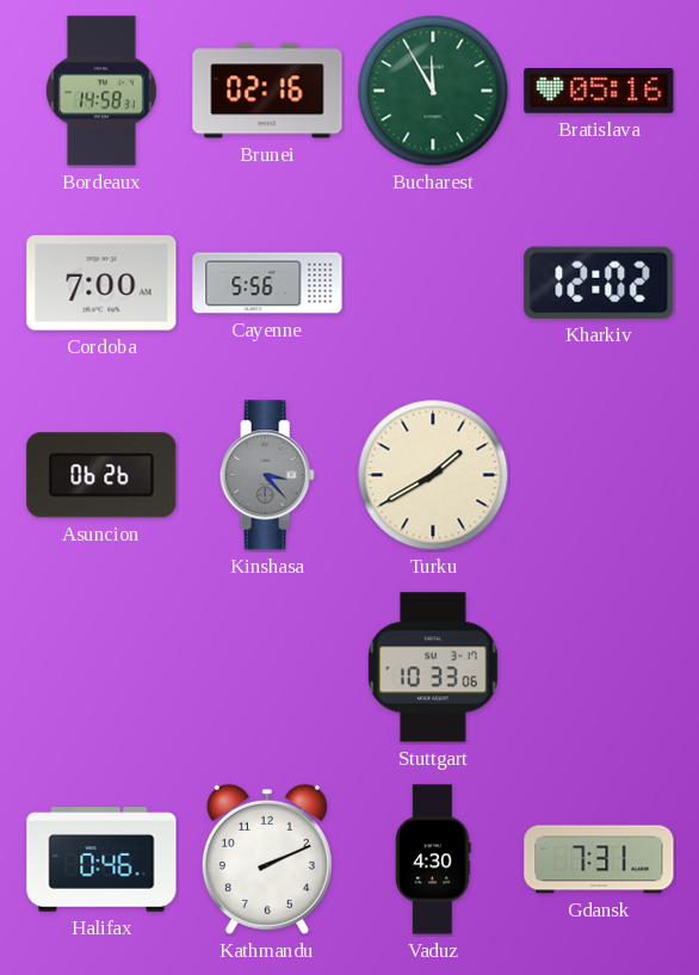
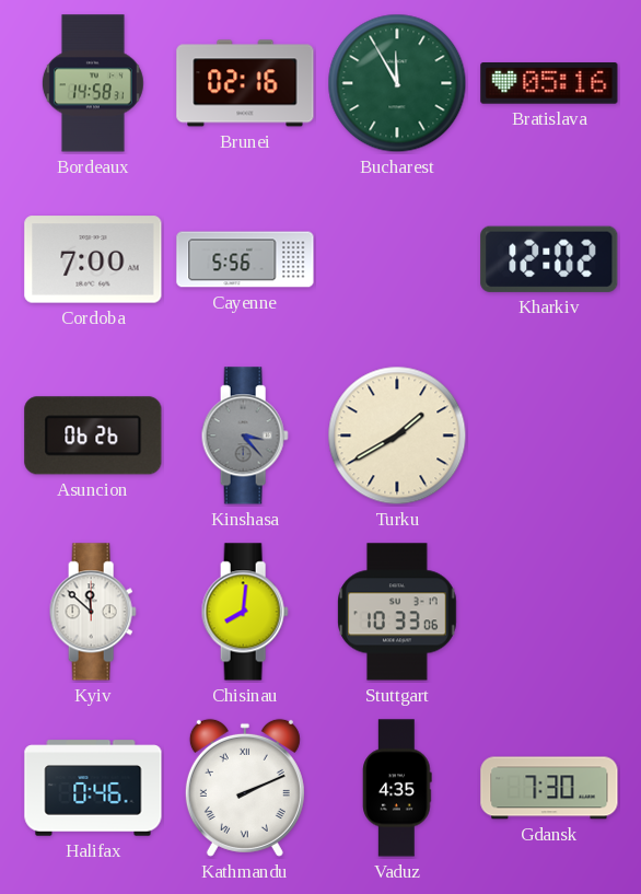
Kyiv: none -> 11:52 (93, 612)
Chisinau: none -> 8:01 (245, 612)
Kathmandu numerals: Arabic -> Roman (245, 788)
Vaduz: 4:30 -> 4:35 (397, 788)
Gdansk: 7:31 -> 7:30 (549, 788)
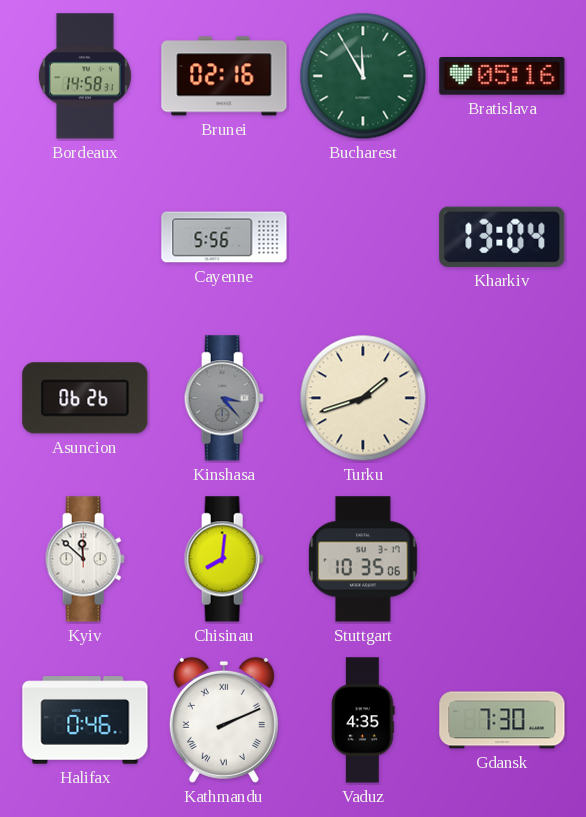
Cordoba: 7:00 -> none (93, 259)
Kharkiv: 12:02 -> 13:04 (502, 237)
Turku: 1:40 -> 1:42 (363, 398)
Stuttgart: 10:33 -> 10:35 (363, 559)
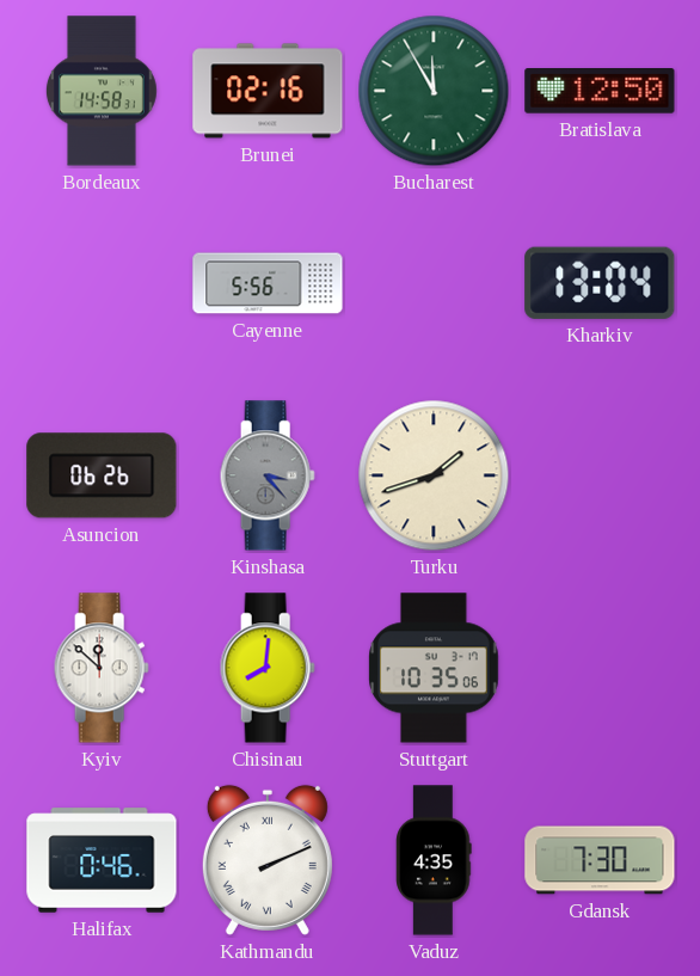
Bratislava: 05:16 -> 12:50 (600, 92)
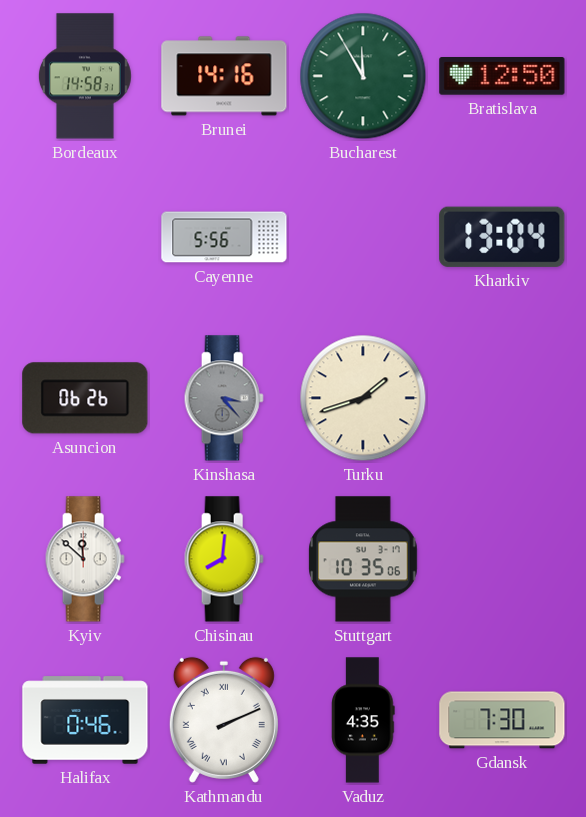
Brunei: 02:16 -> 14:16 (224, 76)
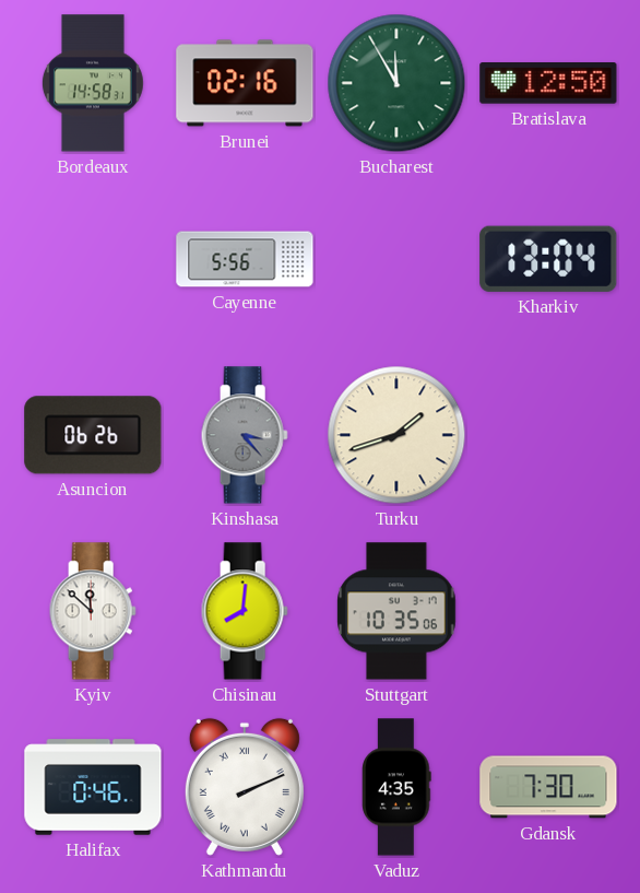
Brunei: 14:16 -> 02:16 (245, 83)
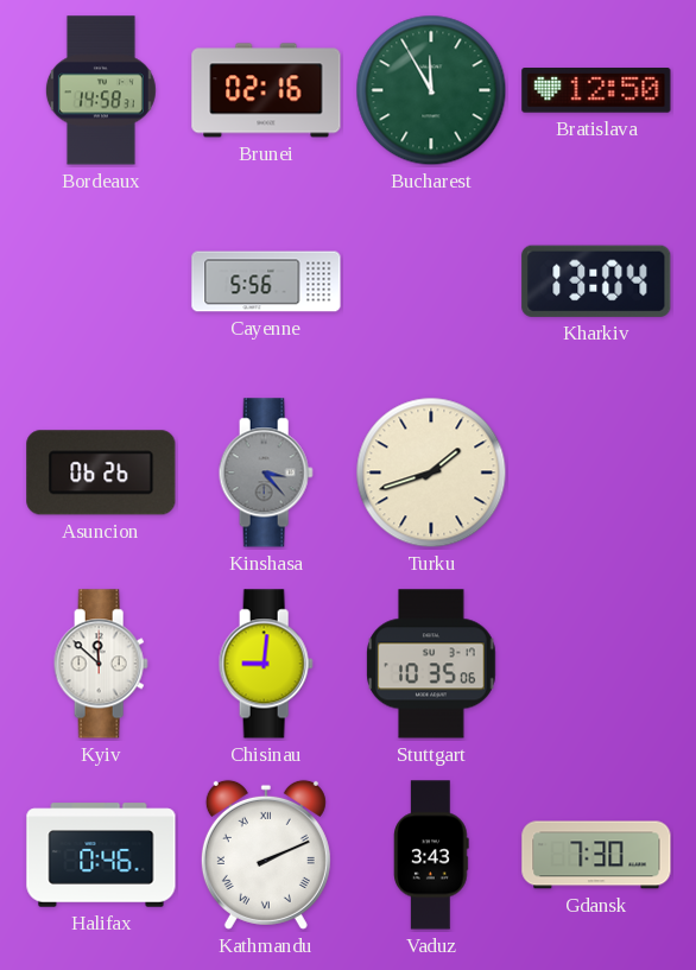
Chisinau: 8:01 -> 9:01 (266, 664)
Vaduz: 4:35 -> 3:43 (431, 855)
